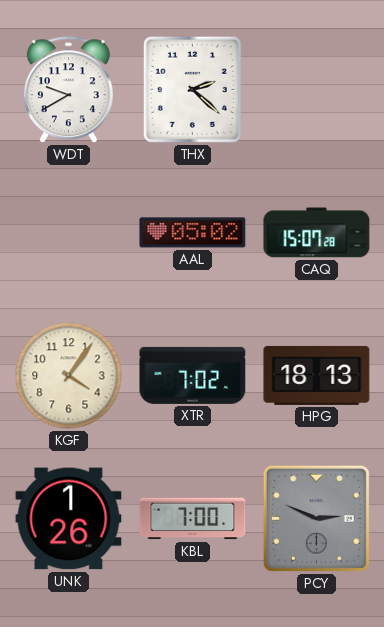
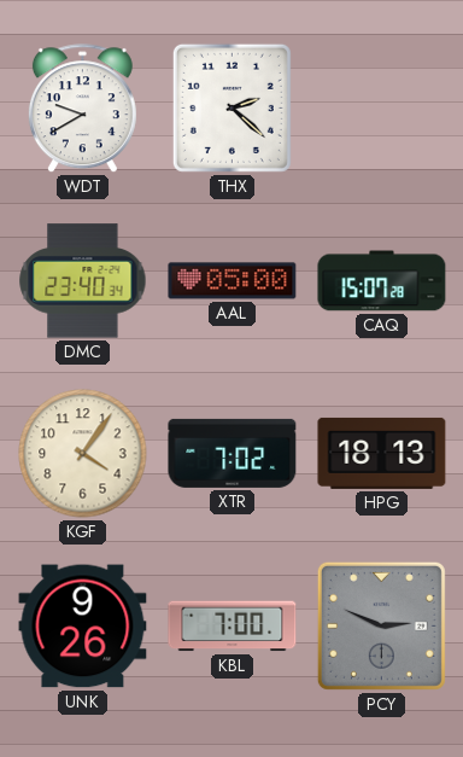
DMC: none -> 23:40 (83, 281)
AAL: 05:02 -> 05:00 (233, 281)
UNK: 1:26 -> 9:26 (83, 627)
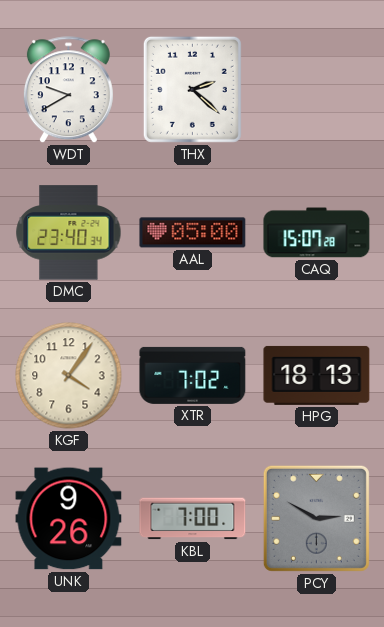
PCY: 2:49 -> 2:50 (316, 518)
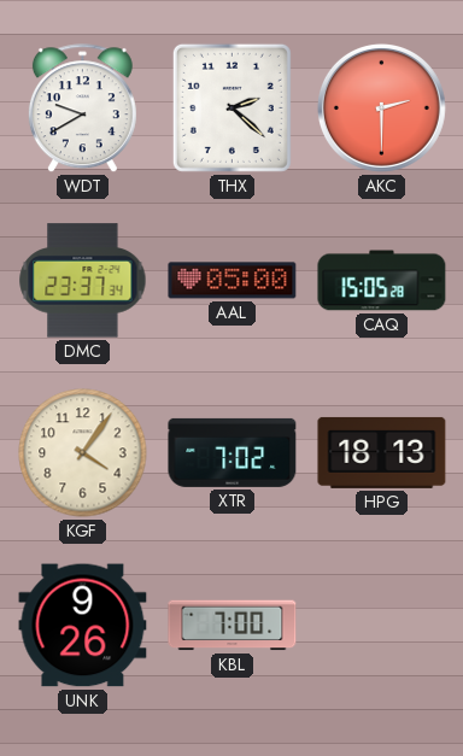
AKC: none -> 2:30 (381, 107)
DMC: 23:40 -> 23:37 (83, 281)
CAQ: 15:07 -> 15:05 (382, 281)
PCY: 2:50 -> none (316, 518)
